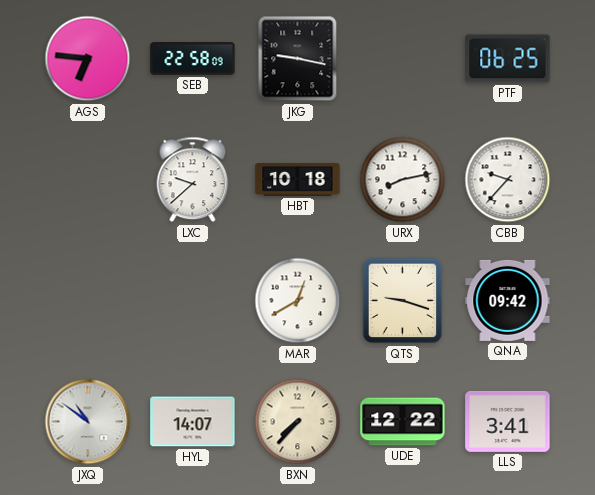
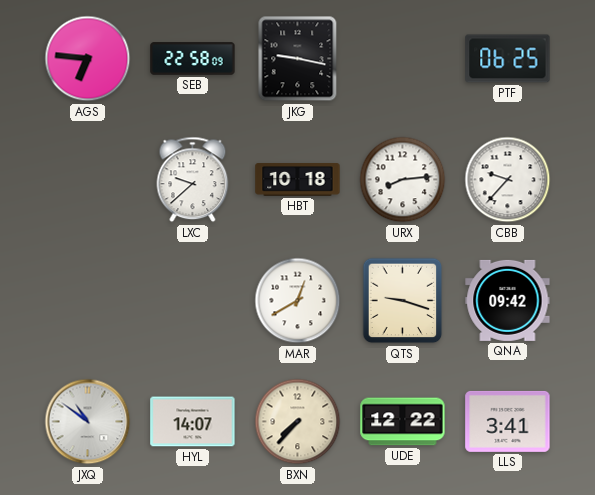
URX: 8:13 -> 8:14 (403, 180)
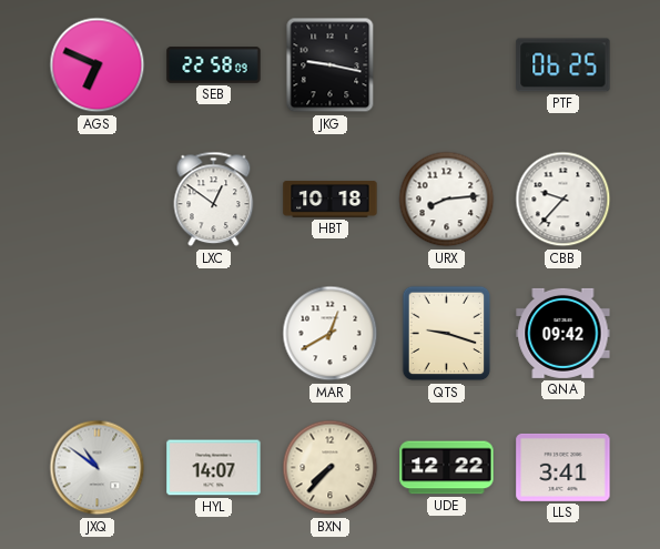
AGS: 6:46 -> 6:49 (98, 65)
LXC: 9:38 -> 12:51 (214, 200)
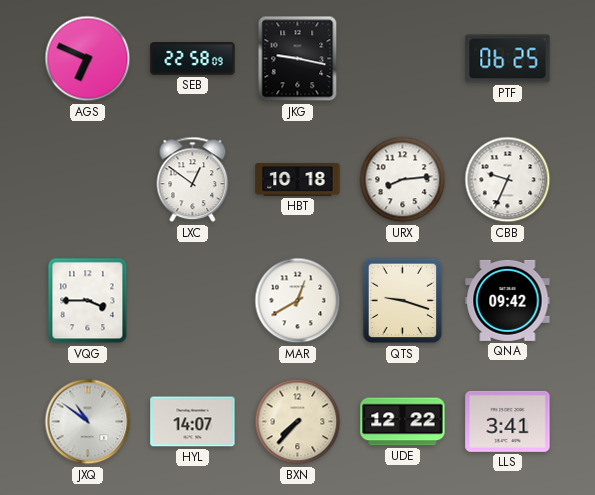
CBB: 9:37 -> 9:34 (508, 180)
VQG: none -> 3:45 (88, 301)
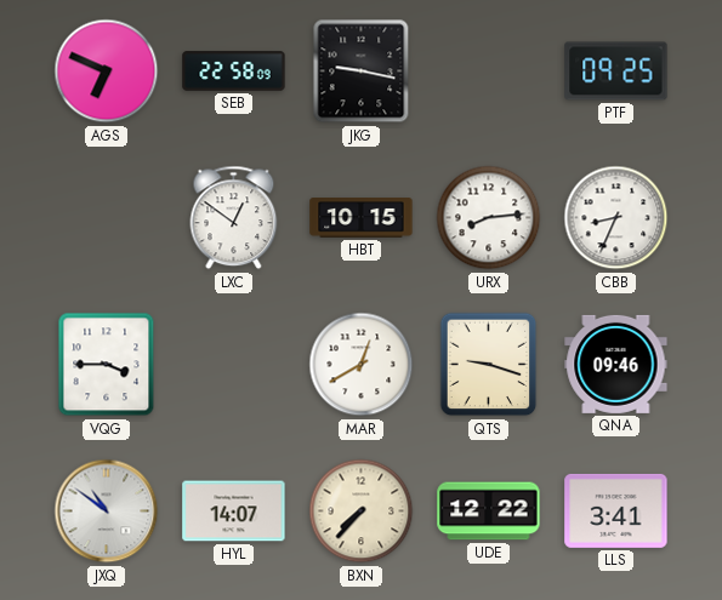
PTF: 06:25 -> 09:25 (616, 72)
HBT: 10:18 -> 10:15 (362, 218)
CBB: 9:34 -> 8:34 (616, 218)
QNA: 09:42 -> 09:46 (616, 364)
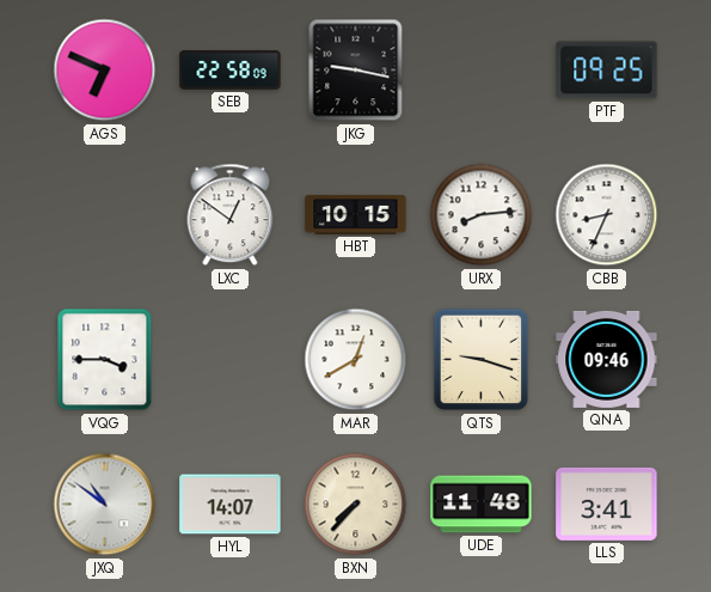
UDE: 12:22 -> 11:48 (482, 505)
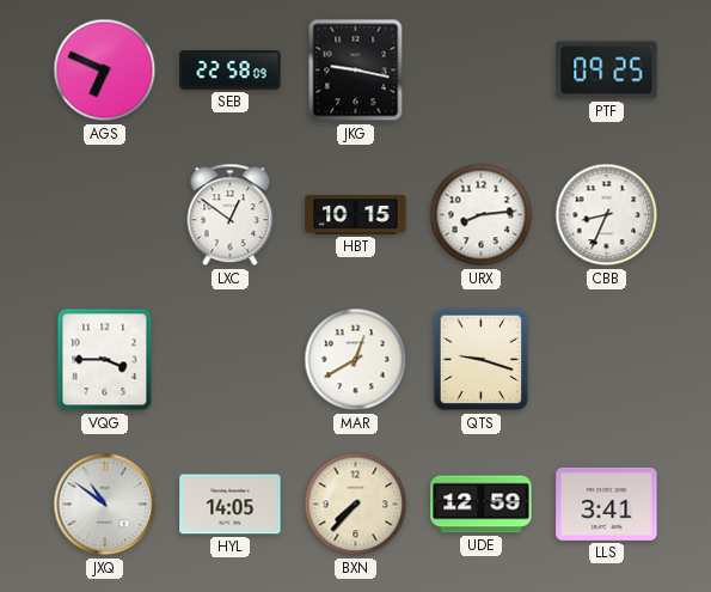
QNA: 09:46 -> none (607, 359)
HYL: 14:07 -> 14:05 (231, 505)
UDE: 11:48 -> 12:59 (482, 505)
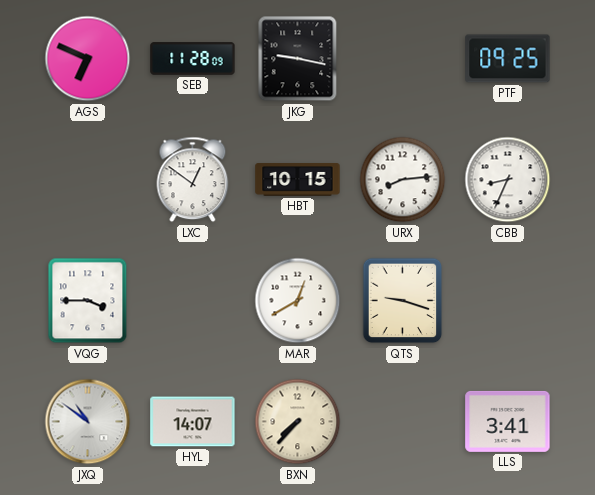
SEB: 22:58 -> 11:28 (193, 59)
HYL: 14:05 -> 14:07 (193, 422)
UDE: 12:59 -> none (482, 505)
